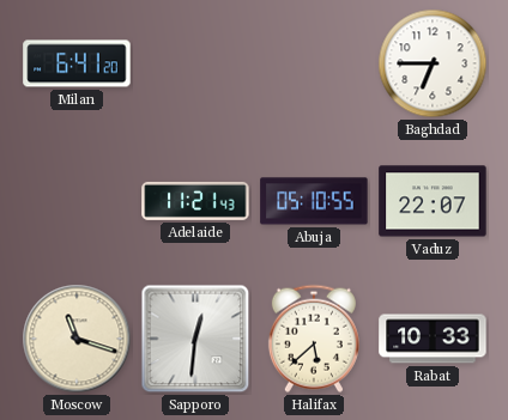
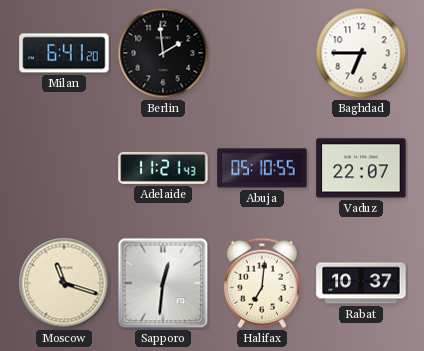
Berlin: none -> 1:59 (163, 53)
Halifax: 5:38 -> 7:01 (262, 283)
Rabat: 10:33 -> 10:37 (361, 283)
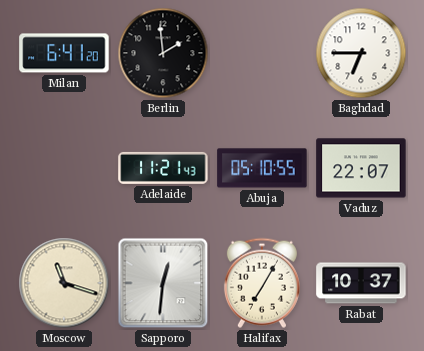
Halifax: 7:01 -> 7:05 (262, 283)
